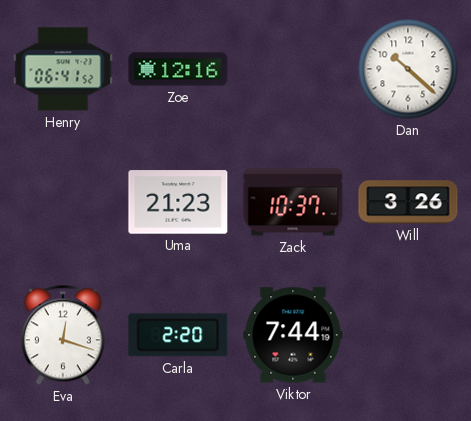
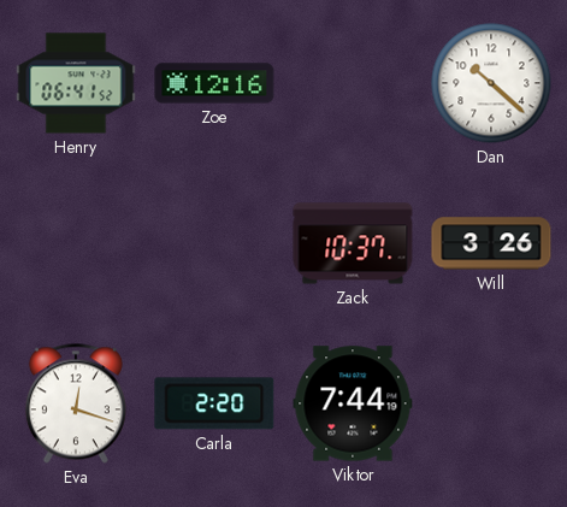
Uma: 21:23 -> none (178, 202)
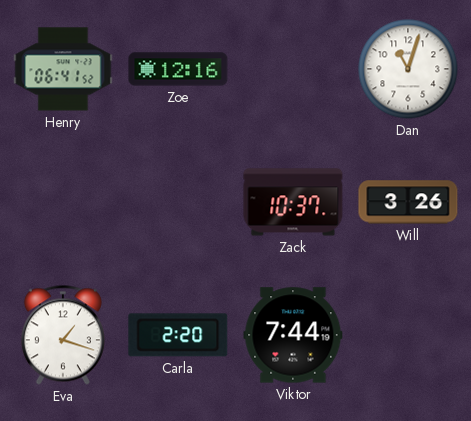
Dan: 10:22 -> 11:03 (408, 69)
Eva: 12:18 -> 1:18 (63, 335)
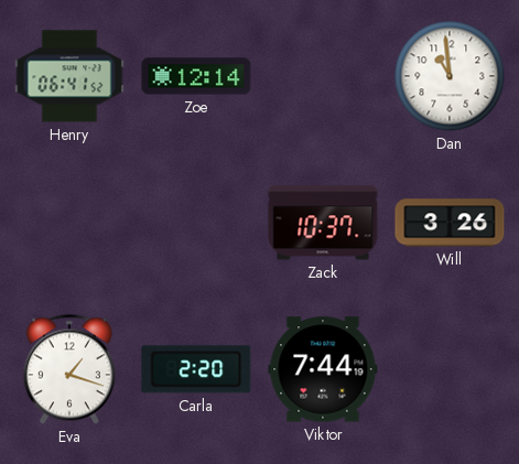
Zoe: 12:16 -> 12:14 (196, 76)
Dan: 11:03 -> 10:59 (450, 76)
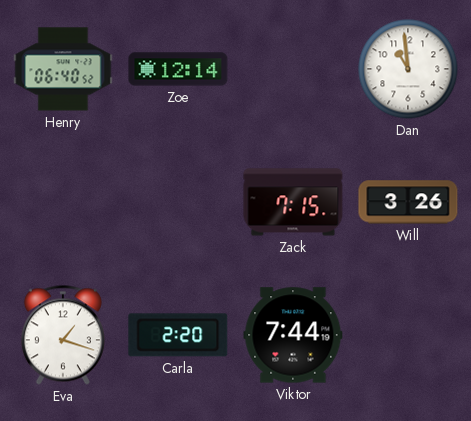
Henry: 06:41 -> 06:40 (63, 69)
Zack: 10:37 -> 7:15 (293, 202)
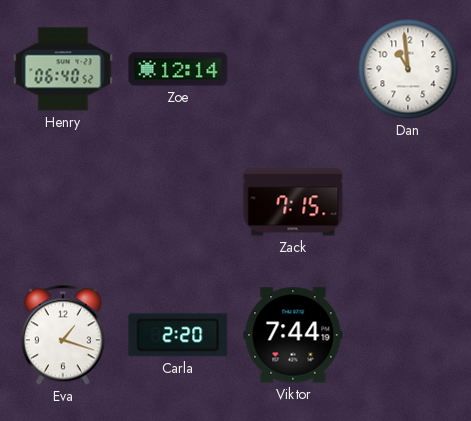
Will: 3:26 -> none (408, 202)
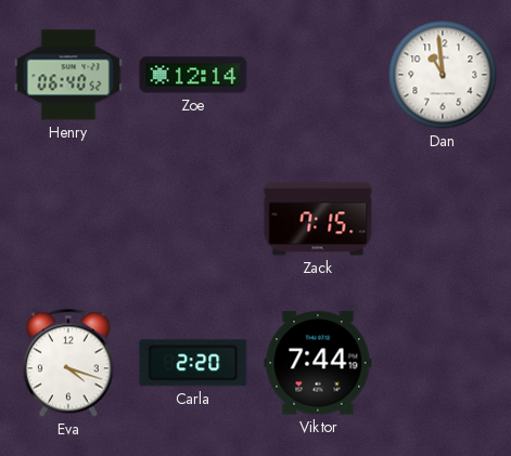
Eva: 1:18 -> 4:18 (68, 363)
